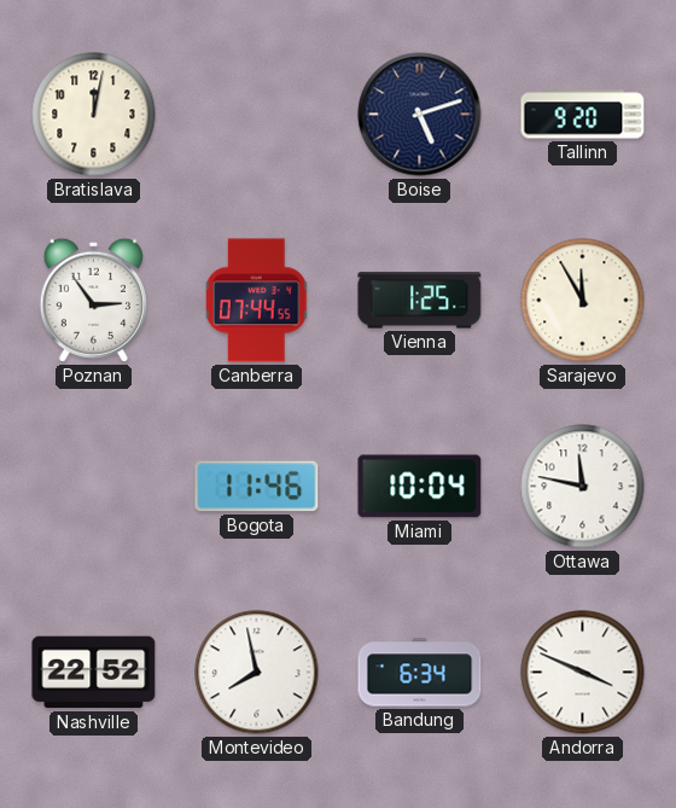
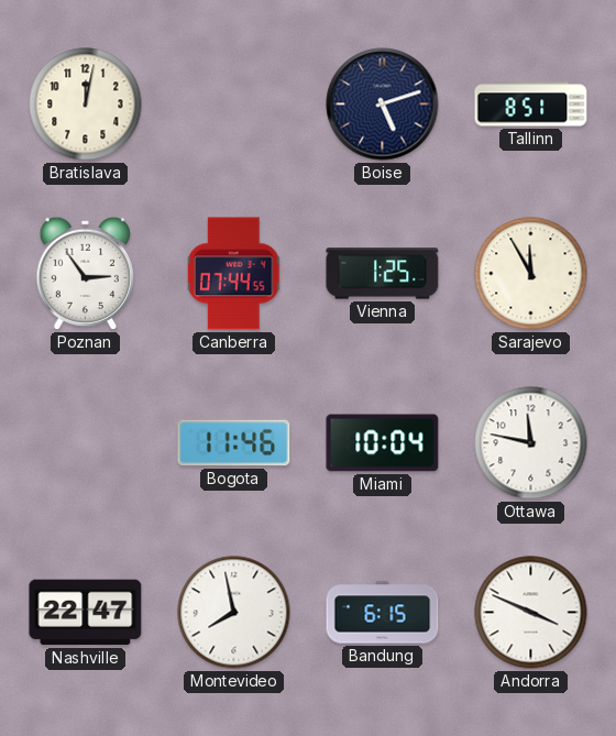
Tallinn: 9:20 -> 8:51 (531, 105)
Nashville: 22:52 -> 22:47 (86, 613)
Bandung: 6:34 -> 6:15 (383, 613)
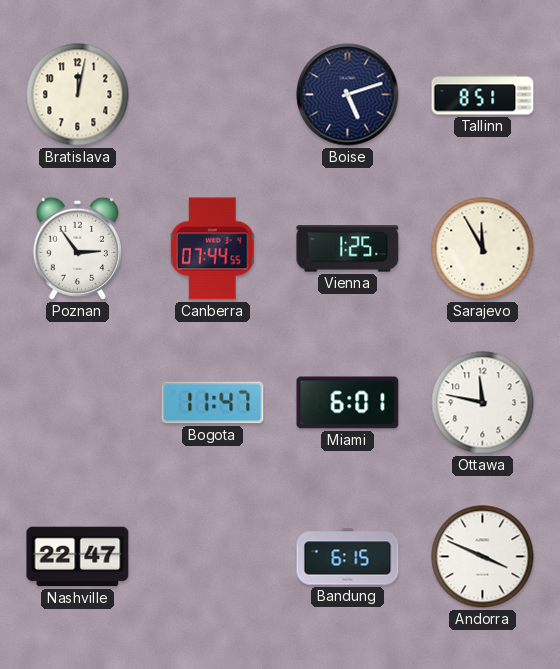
Bogota: 11:46 -> 11:47 (213, 403)
Miami: 10:04 -> 6:01 (348, 403)
Montevideo: 7:58 -> none (234, 613)
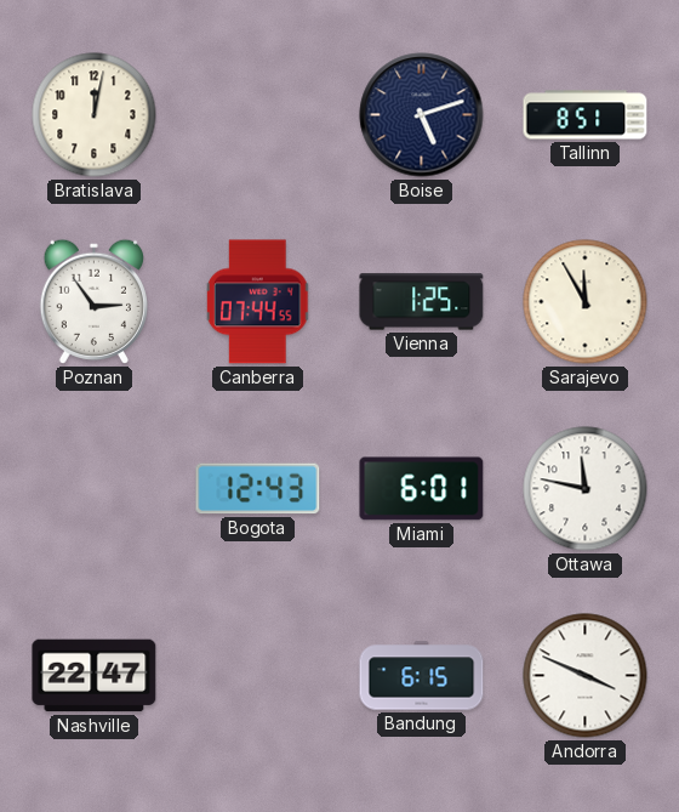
Bogota: 11:47 -> 12:43 (258, 489)
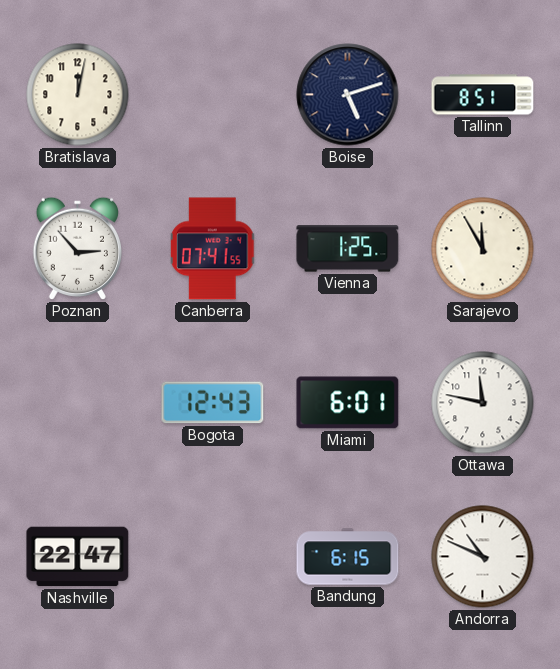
Poznan: 2:54 -> 2:53 (77, 248)
Canberra: 07:44 -> 07:41 (214, 249)
Andorra: 3:49 -> 10:49 (483, 557)
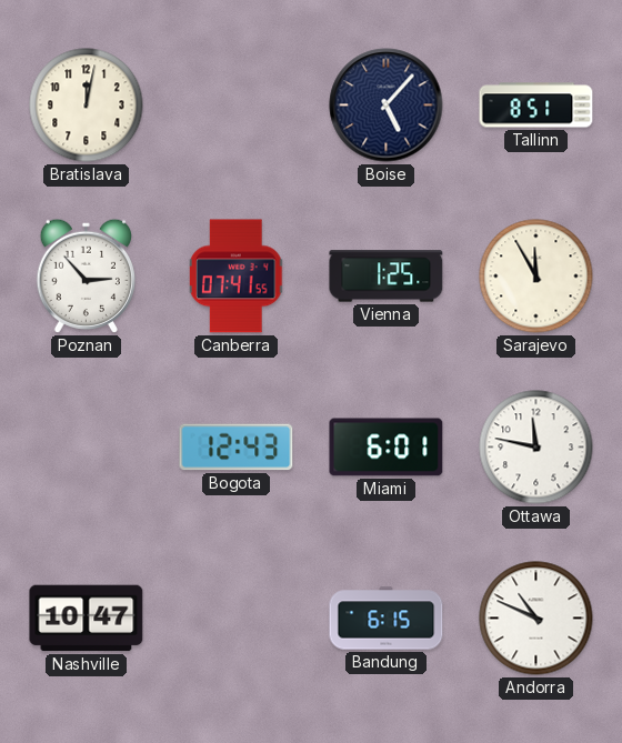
Boise: 5:12 -> 5:07 (387, 106)
Nashville: 22:47 -> 10:47 (87, 619)
